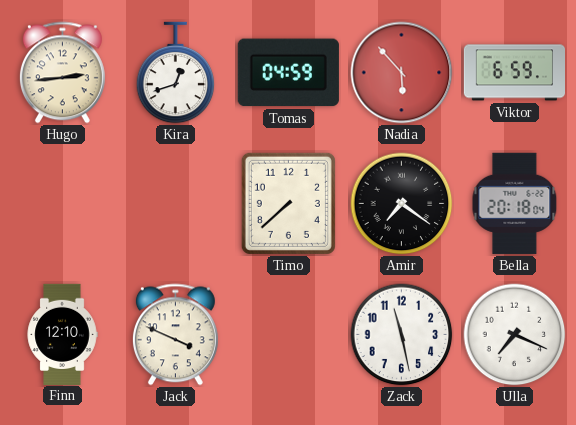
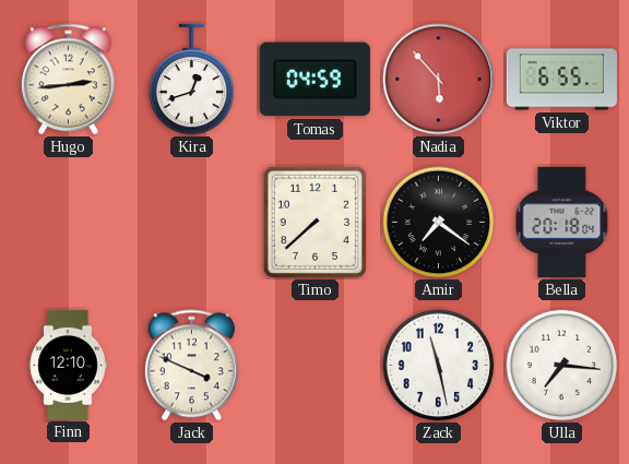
Viktor: 6:59 -> 6:55 (561, 80)
Ulla: 7:19 -> 7:16 (562, 366)
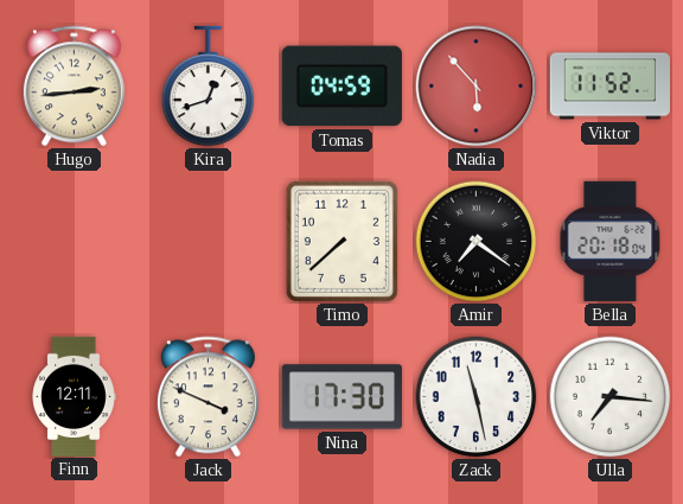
Viktor: 6:55 -> 11:52 (609, 87)
Finn: 12:10 -> 12:11 (74, 396)
Nina: none -> 17:30 (341, 397)
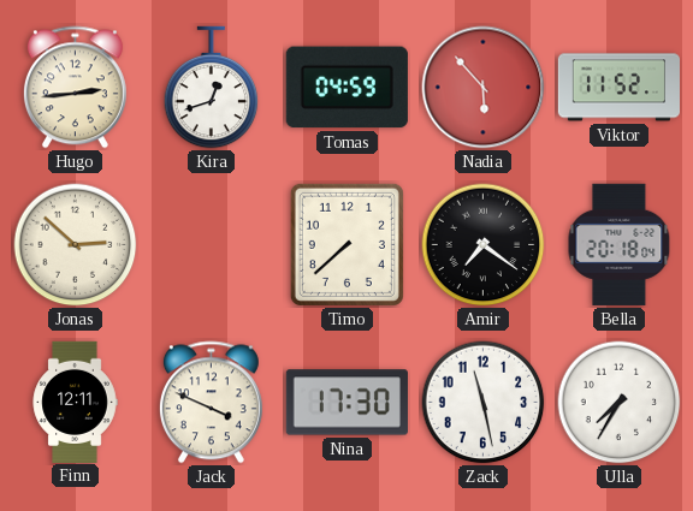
Jonas: none -> 2:52 (76, 245)
Ulla: 7:16 -> 7:35 (620, 403)
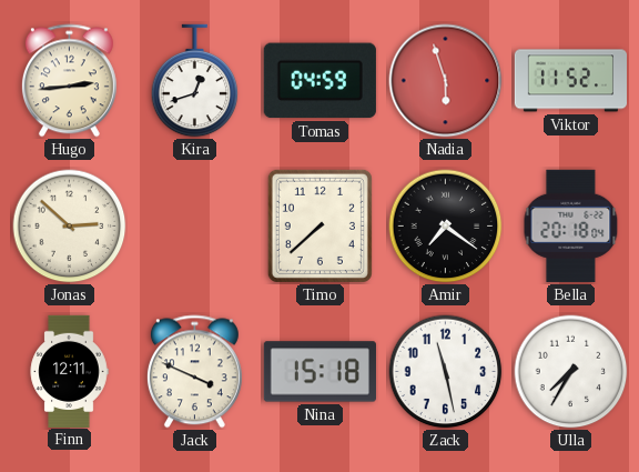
Nadia: 5:53 -> 5:57 (446, 81)
Nina: 17:30 -> 15:18 (319, 372)
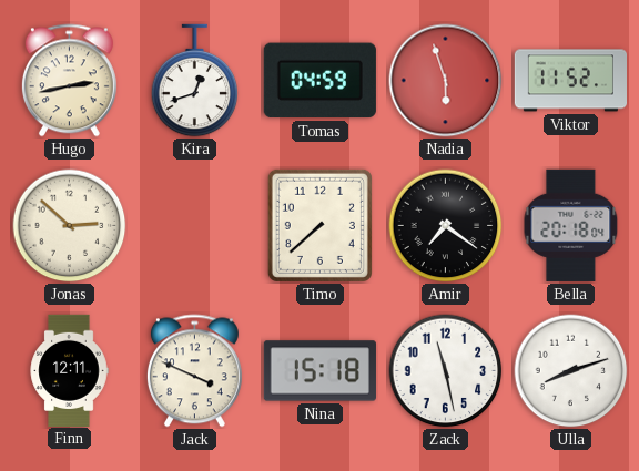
Hugo: 2:44 -> 2:43 (69, 81)
Ulla: 7:35 -> 8:12 (571, 371)
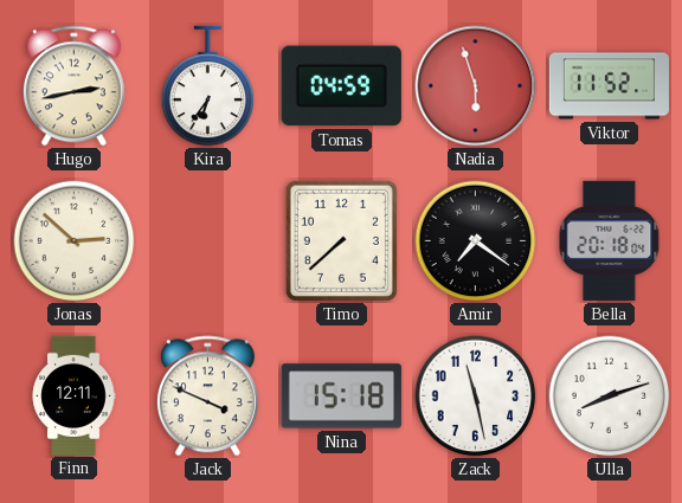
Kira: 12:42 -> 6:36 (208, 86)
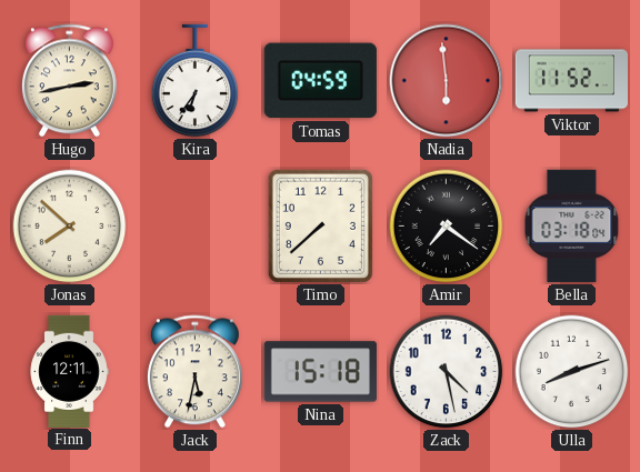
Nadia: 5:57 -> 5:59 (447, 81)
Jonas: 2:52 -> 7:52 (70, 227)
Bella: 20:18 -> 03:18 (572, 225)
Jack: 3:49 -> 5:32 (194, 372)
Zack: 11:28 -> 4:28 (447, 372)
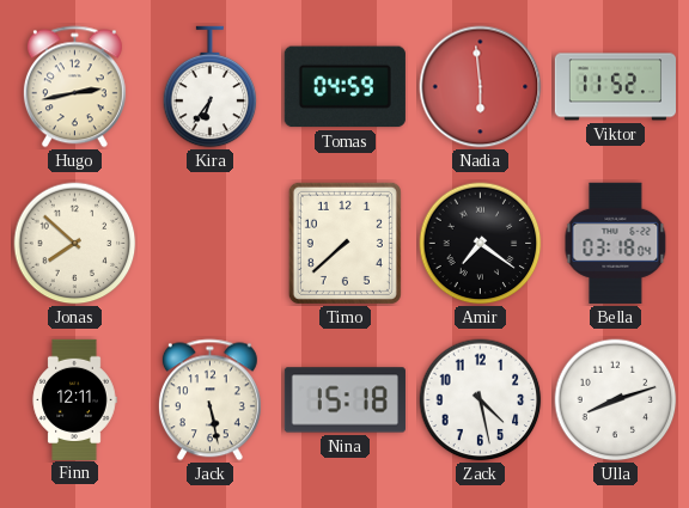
Jack: 5:32 -> 5:28 (209, 400)
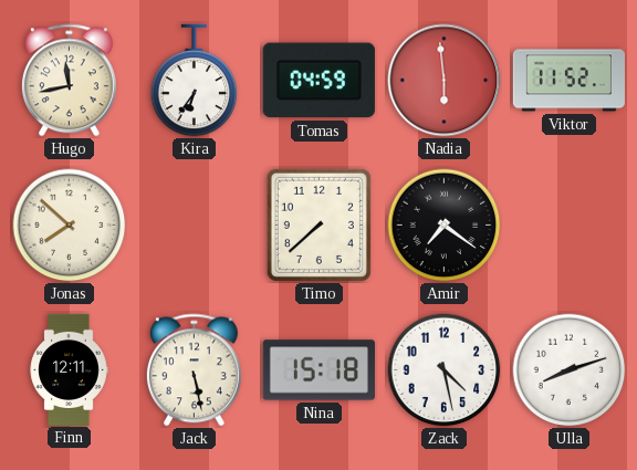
Hugo: 2:43 -> 11:43 (69, 81)
Bella: 03:18 -> none (616, 243)
